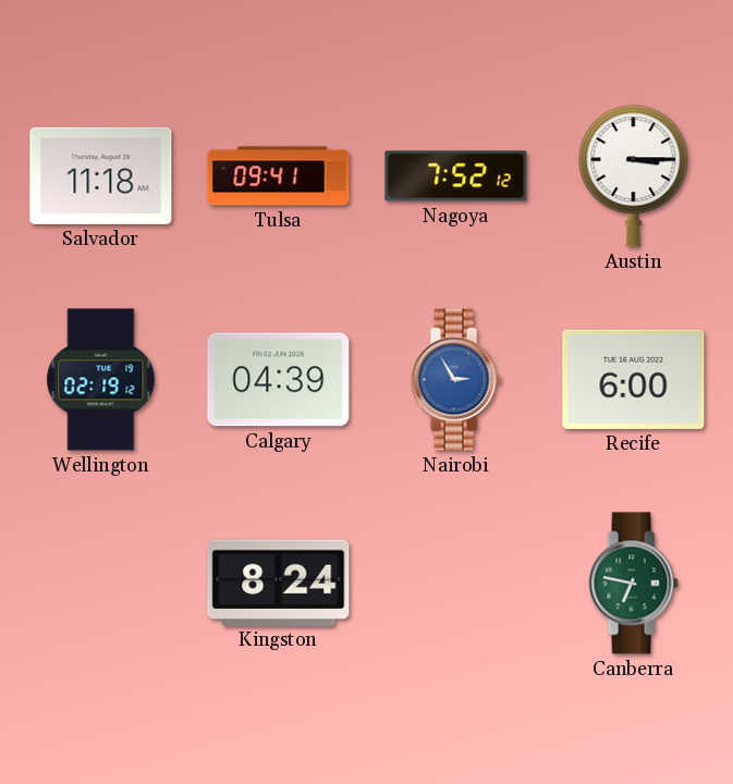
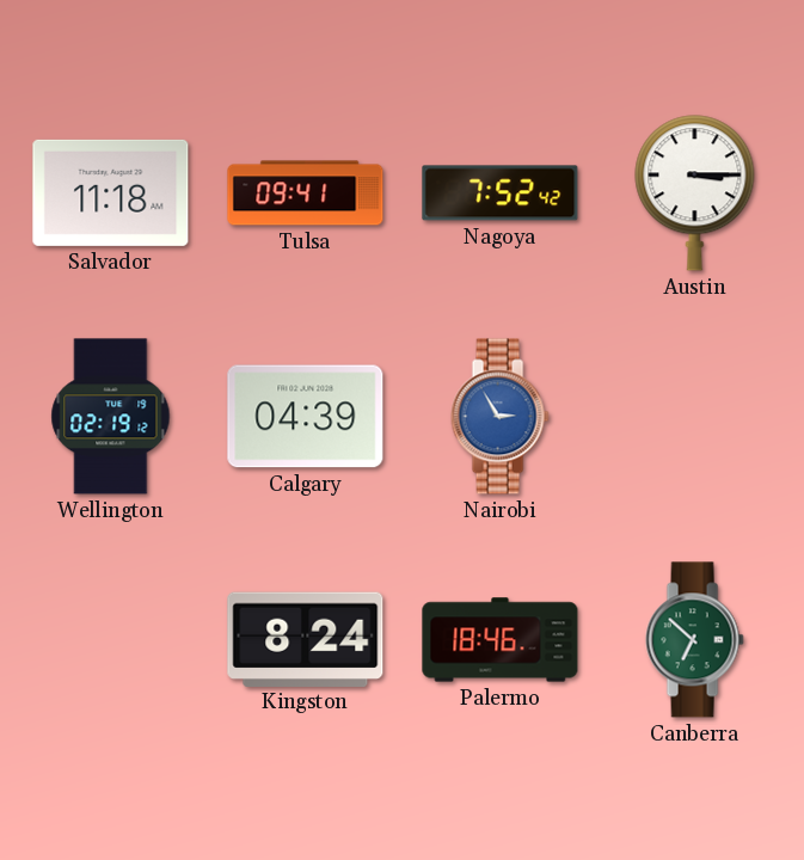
Nagoya: 7:52:12 -> 7:52:42 (501, 193)
Recife: 6:00 -> none (634, 379)
Palermo: none -> 18:46 (501, 640)
Canberra: 6:47 -> 6:52 (694, 640)
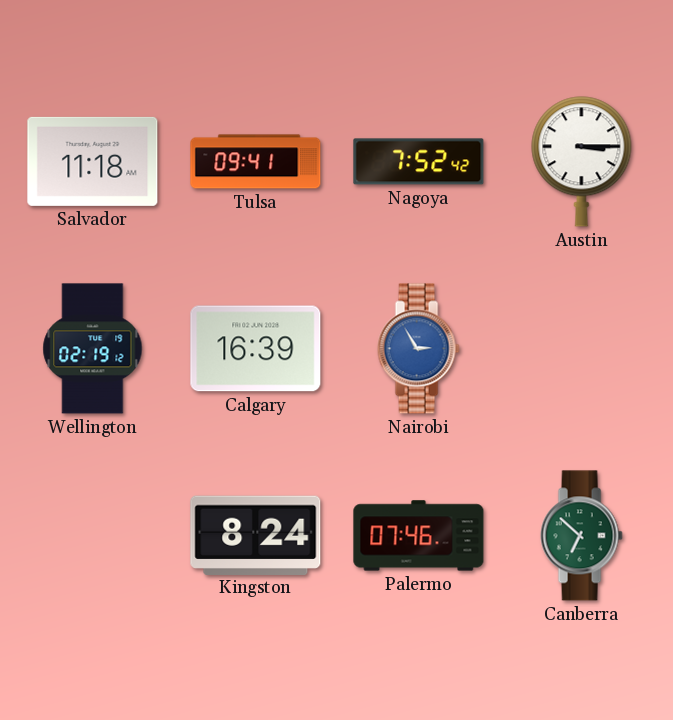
Calgary: 04:39 -> 16:39 (256, 349)
Palermo: 18:46 -> 07:46 (419, 536)
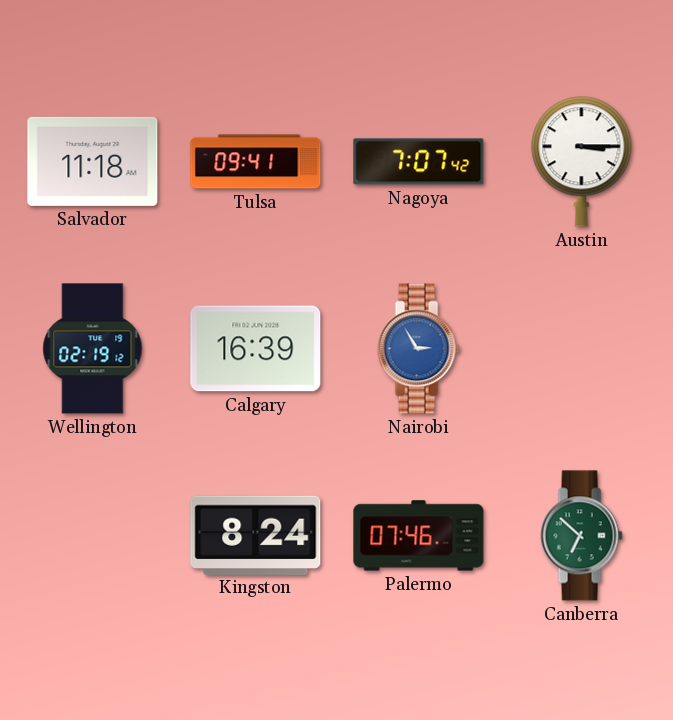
Nagoya: 7:52 -> 7:07 (419, 162)
